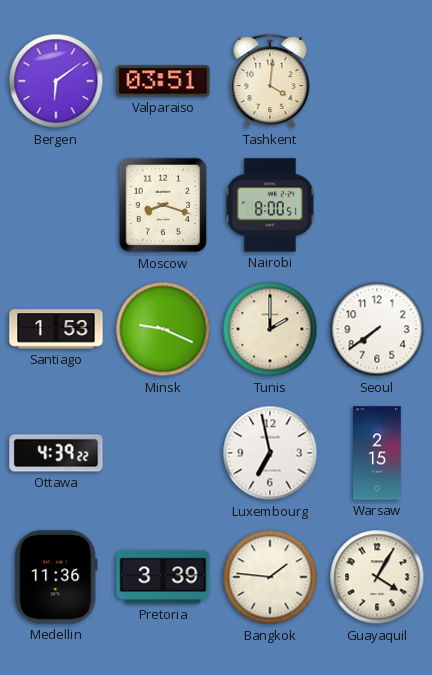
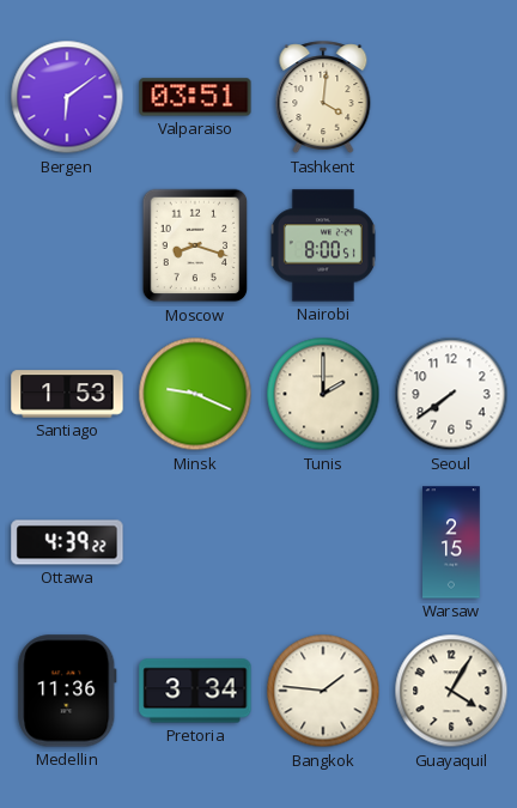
Luxembourg: 6:58 -> none (270, 453)
Pretoria: 3:39 -> 3:34 (195, 691)
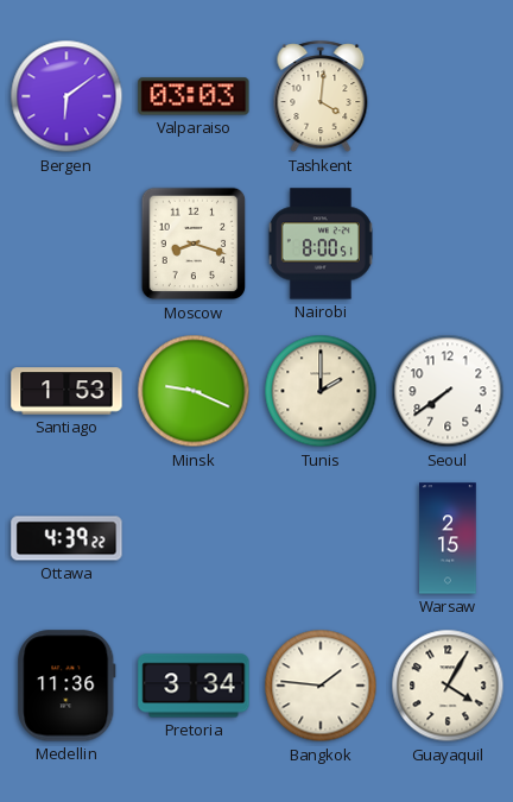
Valparaiso: 03:51 -> 03:03 (194, 96)
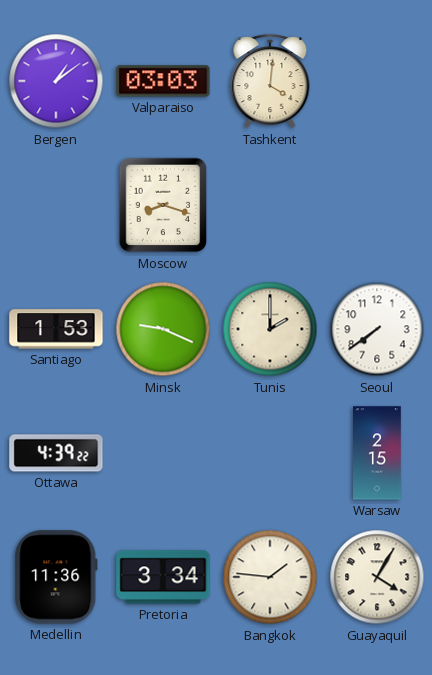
Bergen: 6:09 -> 1:09 (56, 81)
Nairobi: 8:00 -> none (321, 244)
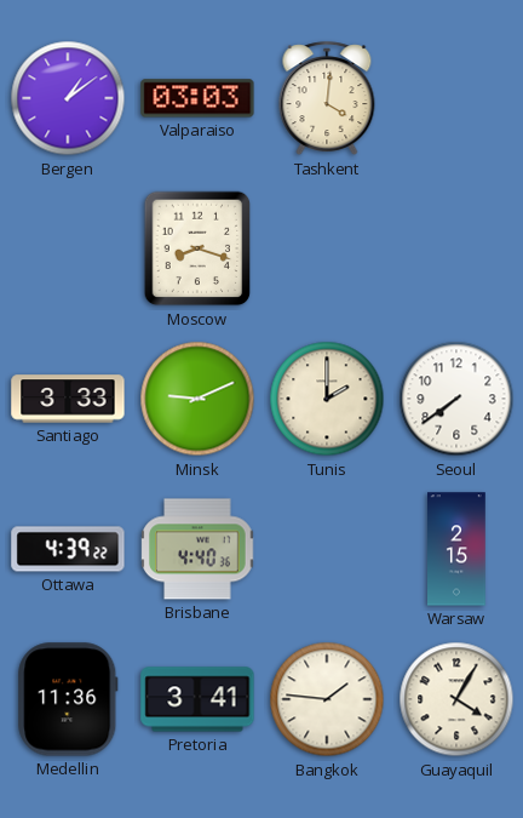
Santiago: 1:53 -> 3:33 (68, 399)
Minsk: 9:19 -> 9:11 (197, 399)
Brisbane: none -> 4:40 (197, 549)
Pretoria: 3:34 -> 3:41 (197, 699)
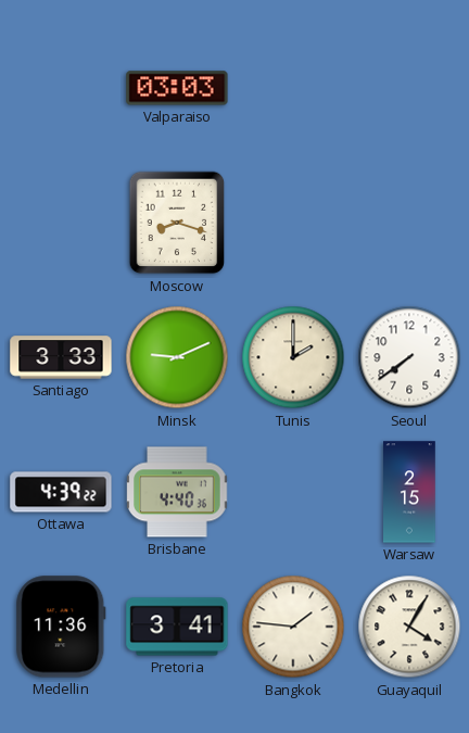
Bergen: 1:09 -> none (68, 98)
Tashkent: 4:01 -> none (327, 99)
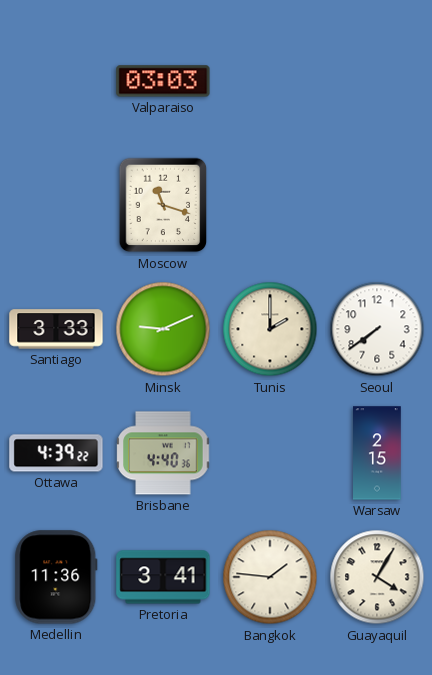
Moscow: 8:18 -> 11:18 (163, 205)
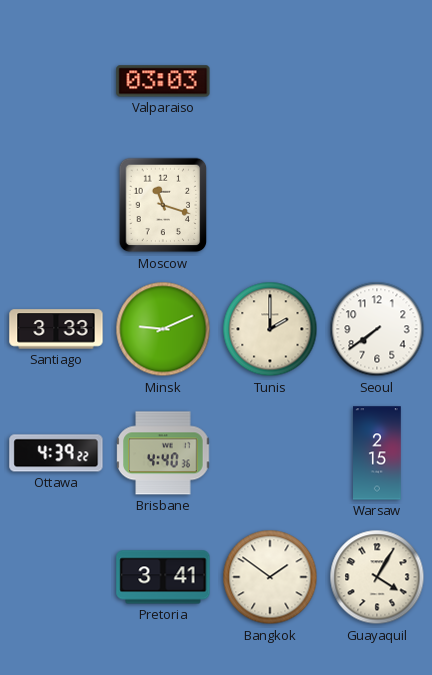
Medellin: 11:36 -> none (56, 577)
Bangkok: 1:46 -> 1:51 (270, 577)
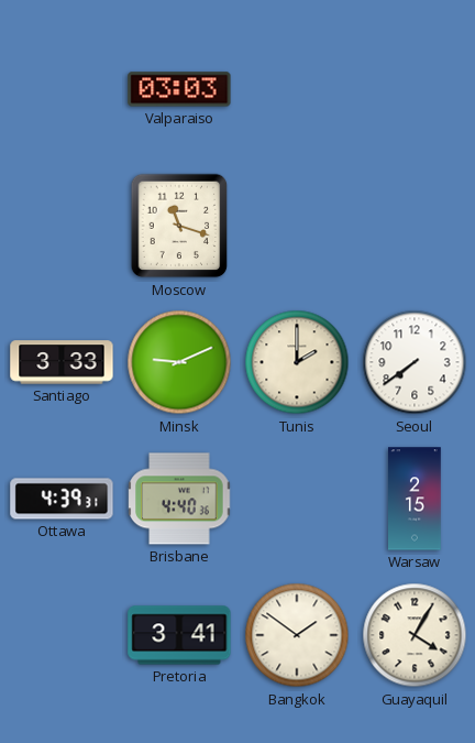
Ottawa: 4:39:22 -> 4:39:31 (62, 499)
